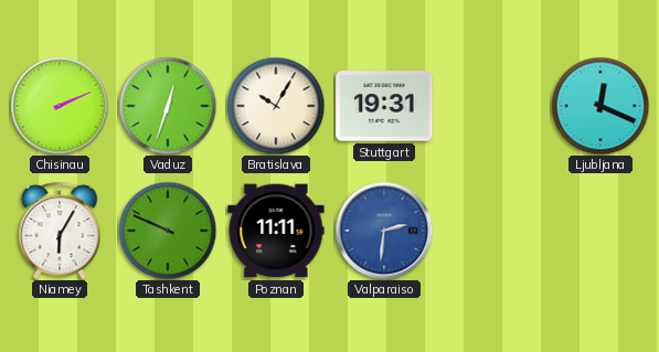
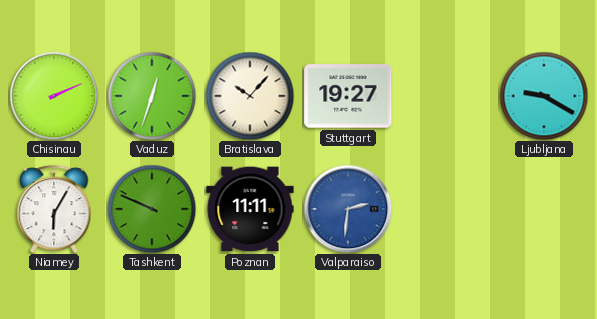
Bratislava: 10:05 -> 10:07 (250, 96)
Stuttgart: 19:31 -> 19:27 (348, 96)
Ljubljana: 12:19 -> 9:20 (544, 96)
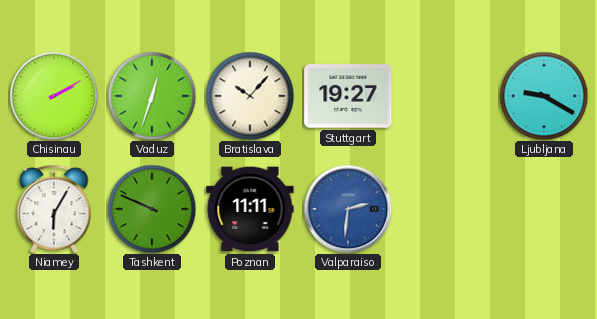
Chisinau: 2:11 -> 2:10 (54, 96)
